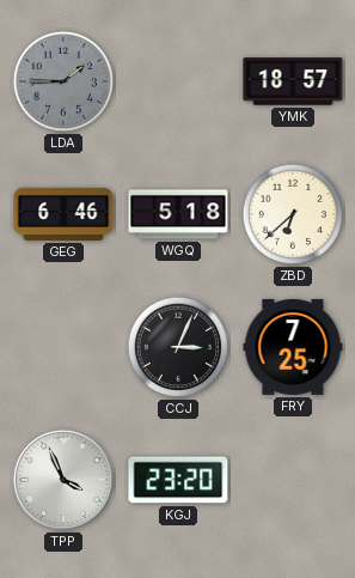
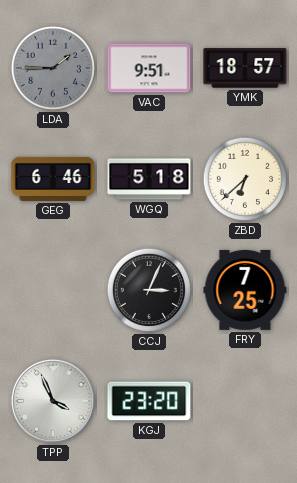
VAC: none -> 9:51 (149, 68)
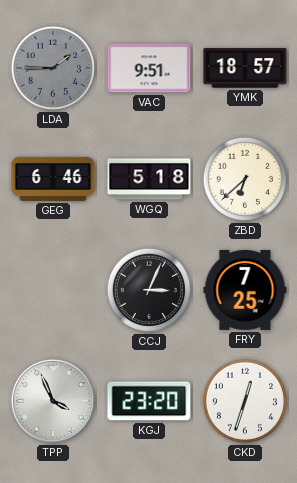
CKD: none -> 12:33 (245, 401)
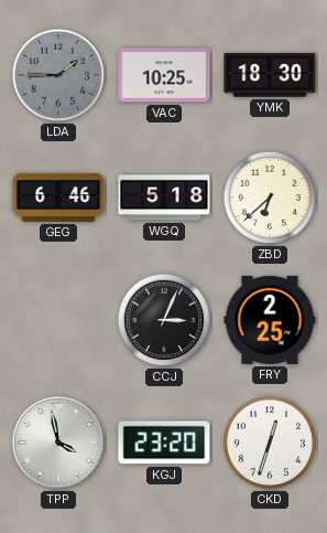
VAC: 9:51 -> 10:25 (164, 75)
YMK: 18:57 -> 18:30 (270, 75)
FRY: 7:25 -> 2:25 (270, 320)
TPP: 3:56 -> 3:58 (58, 443)
